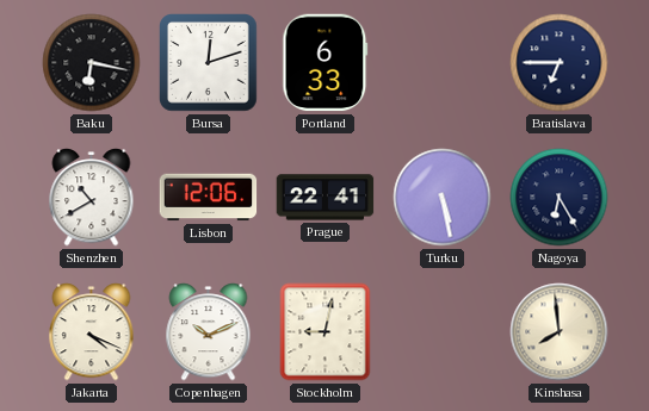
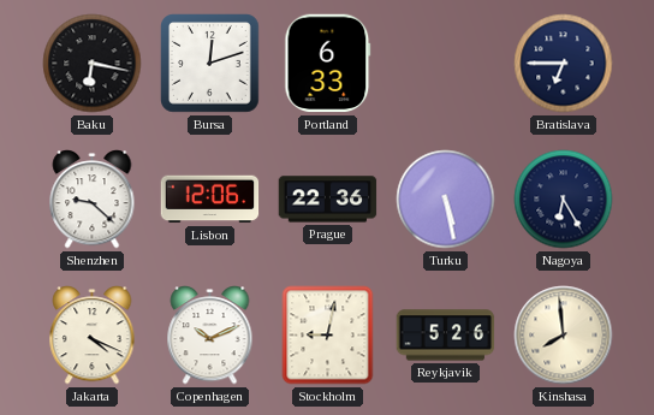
Shenzhen: 10:40 -> 9:22 (93, 200)
Prague: 22:41 -> 22:36 (328, 200)
Reykjavik: none -> 5:26 (446, 336)
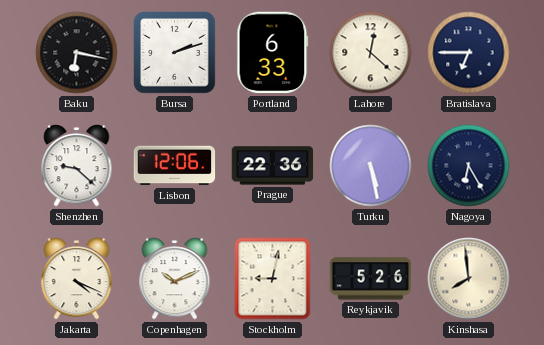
Bursa: 12:12 -> 2:12 (175, 53)
Lahore: none -> 12:22 (371, 53)
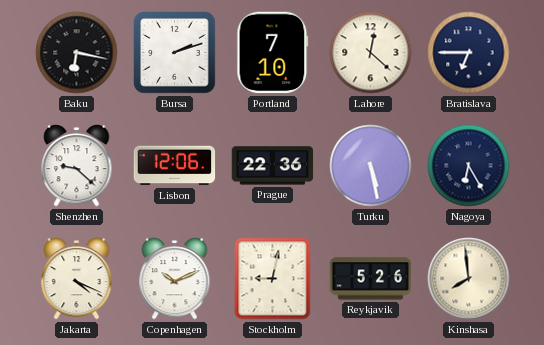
Portland: 6:33 -> 7:10 (273, 53)
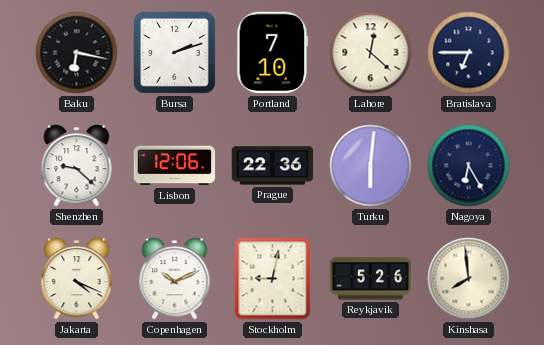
Turku: 5:28 -> 6:01 (371, 166)
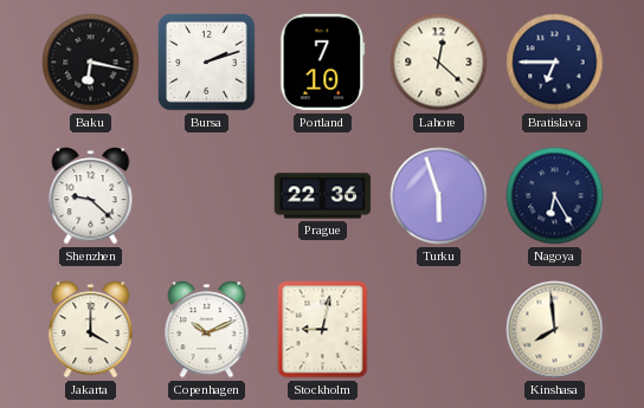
Lisbon: 12:06 -> none (175, 166)
Turku: 6:01 -> 5:57 (439, 196)
Jakarta: 4:19 -> 4:00 (91, 330)
Reykjavik: 5:26 -> none (371, 279)
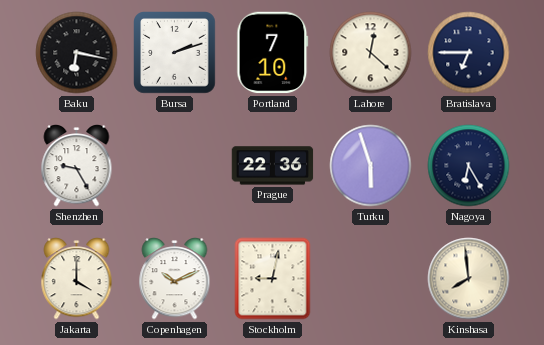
Shenzhen: 9:22 -> 9:25 (77, 166)
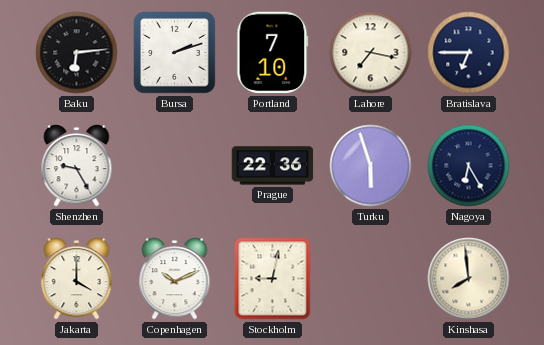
Baku: 6:17 -> 6:14 (77, 53)
Lahore: 12:22 -> 7:17 (371, 53)
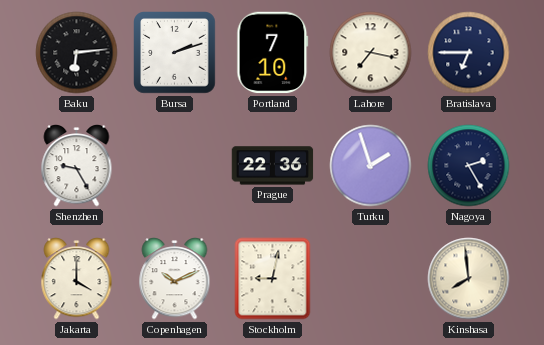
Turku: 5:57 -> 1:57 (371, 166)
Nagoya: 6:25 -> 2:25 (469, 166)
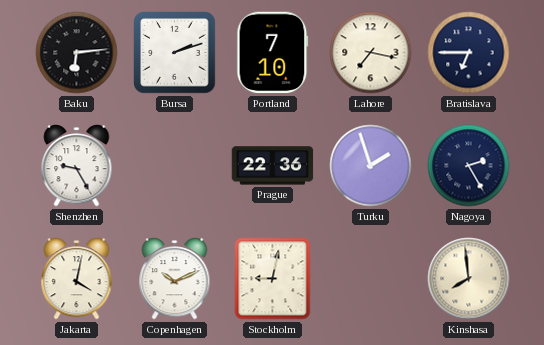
Jakarta: 4:00 -> 4:02 (77, 279)
